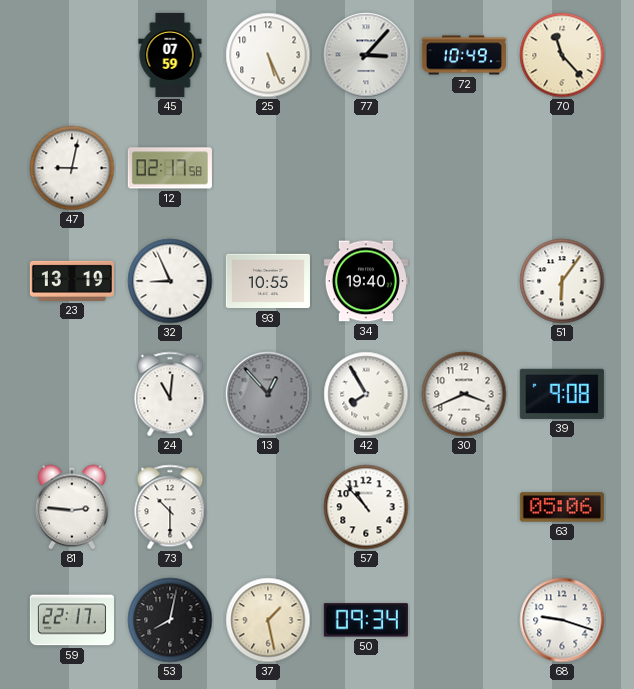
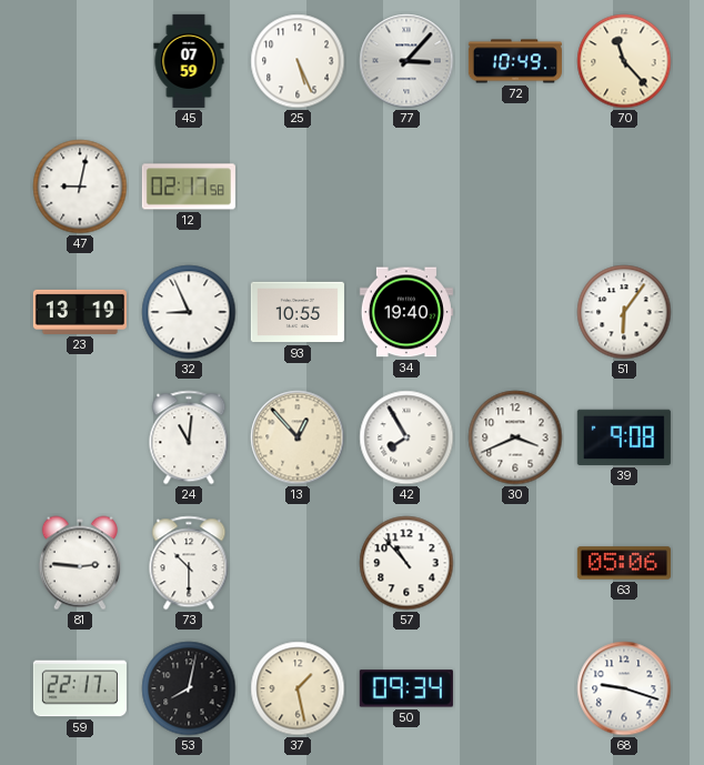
13 dial: grey -> cream (298, 437)
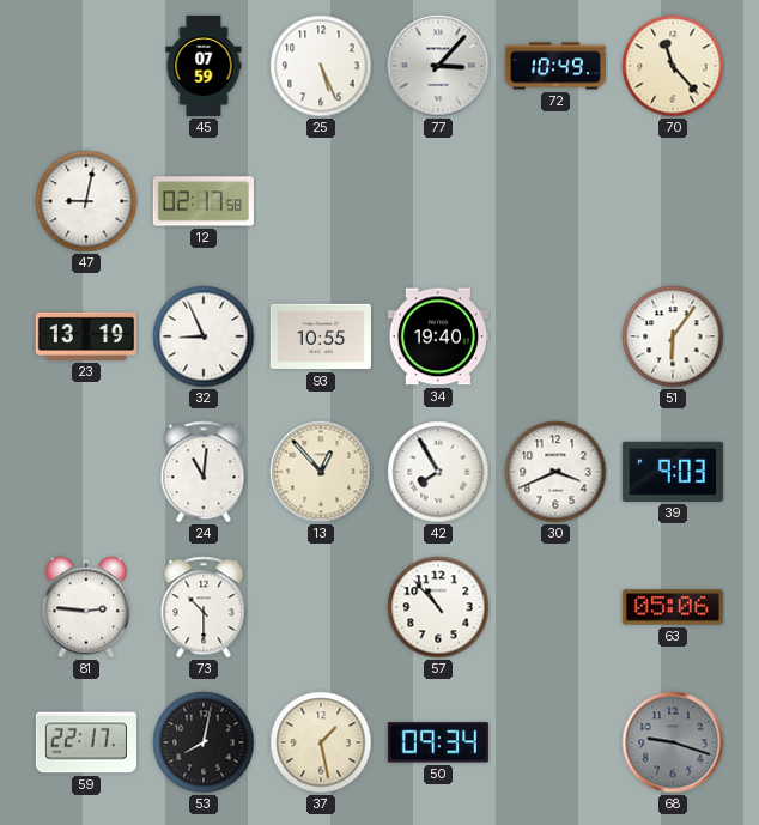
39: 9:08 -> 9:03 (673, 472)
68 dial: white -> grey (673, 742)
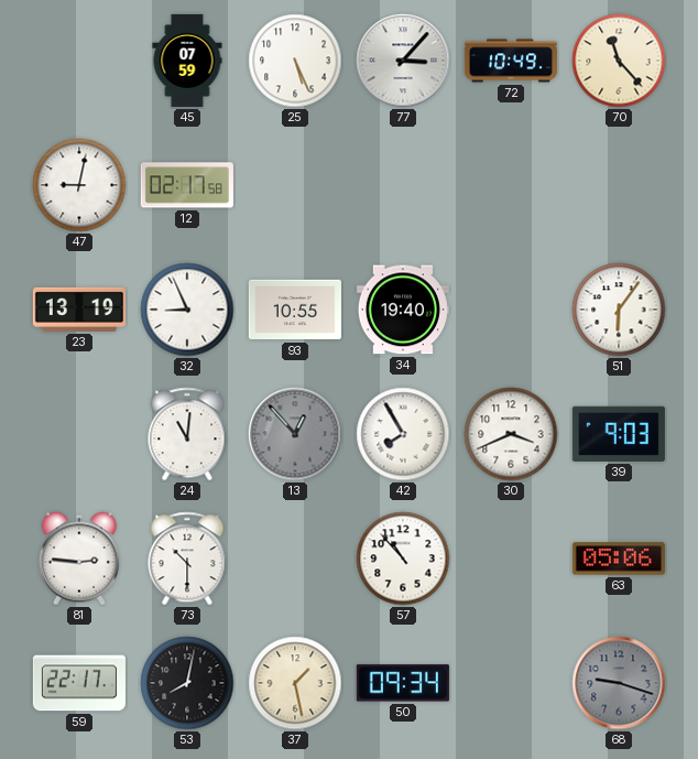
13 dial: cream -> grey (295, 434)
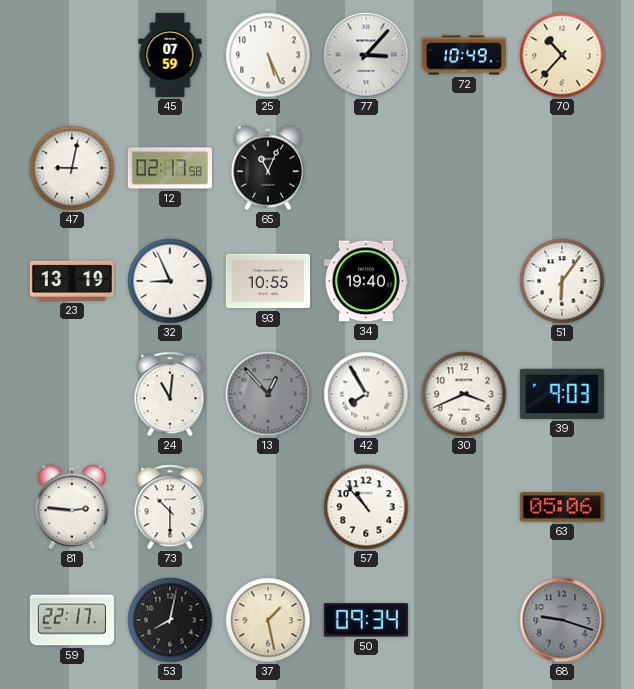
70: 11:23 -> 10:37 (562, 55)
65: none -> 11:04 (268, 168)
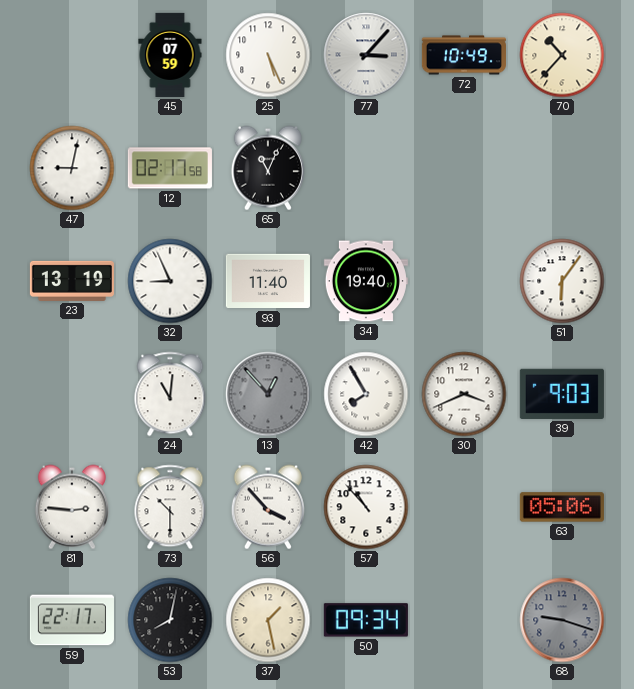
93: 10:55 -> 11:40 (268, 281)
56: none -> 3:53 (268, 507)
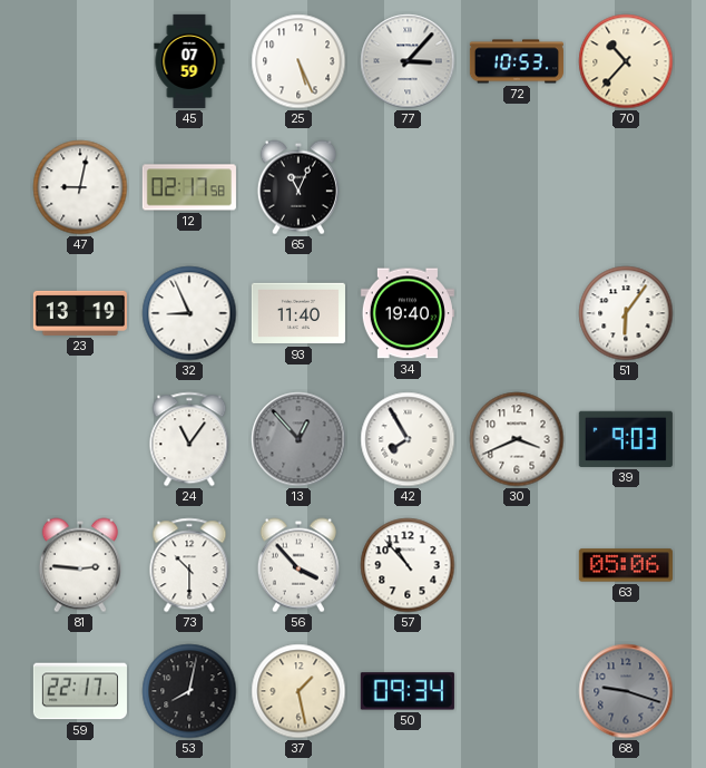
72: 10:49 -> 10:53 (517, 61)
24: 11:01 -> 11:06 (189, 439)
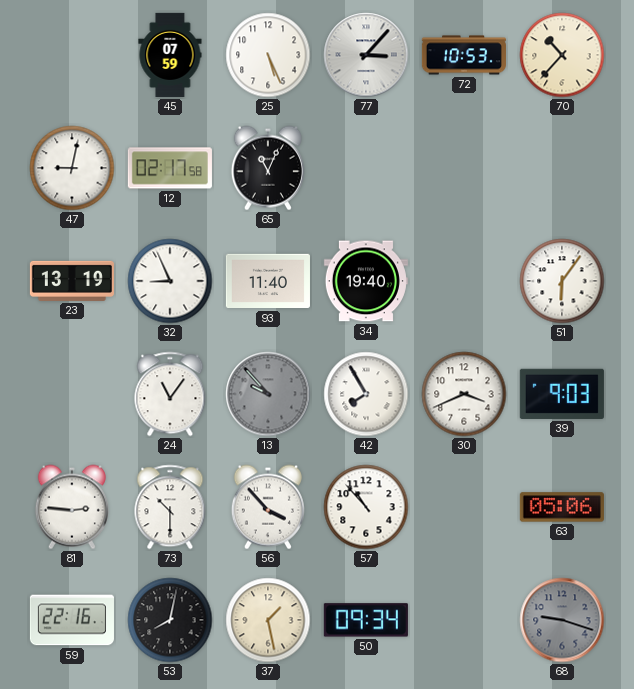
13: 12:53 -> 9:53 (268, 394)
59: 22:17 -> 22:16 (72, 620)
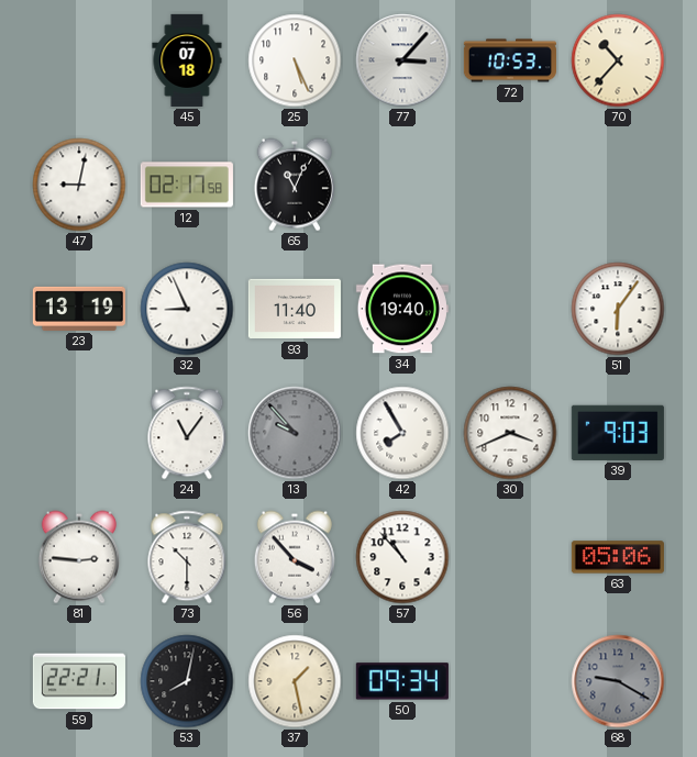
45: 07:59 -> 07:18 (187, 60)
59: 22:16 -> 22:21 (79, 681)
68: 9:18 -> 9:20 (618, 681)
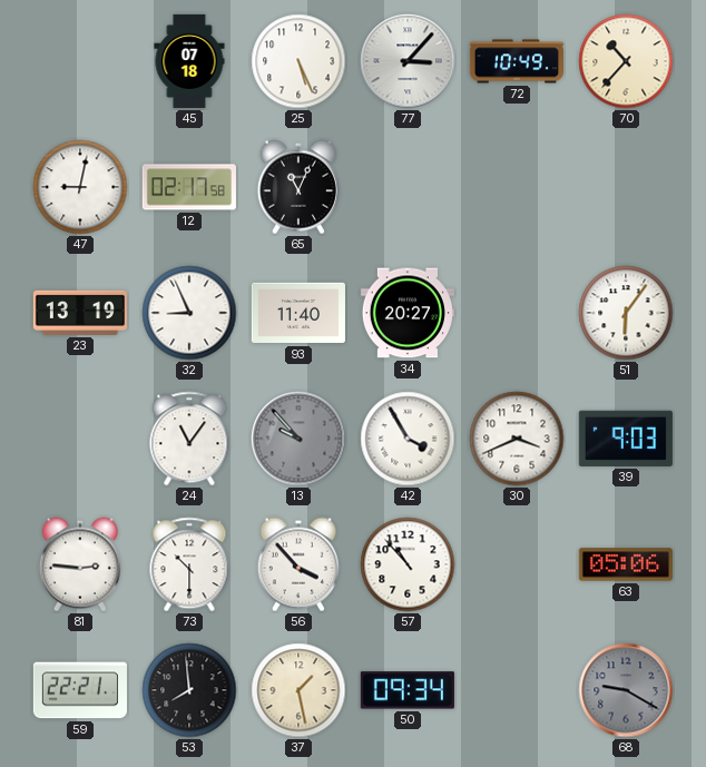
72: 10:53 -> 10:49 (517, 61)
34: 19:40 -> 20:27 (408, 313)
42: 7:55 -> 3:55 (408, 439)
53: 8:02 -> 7:59 (189, 690)
